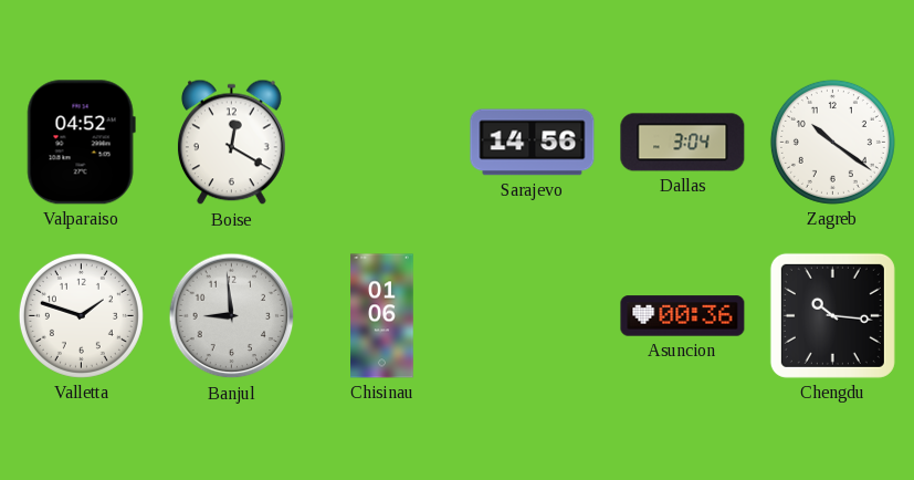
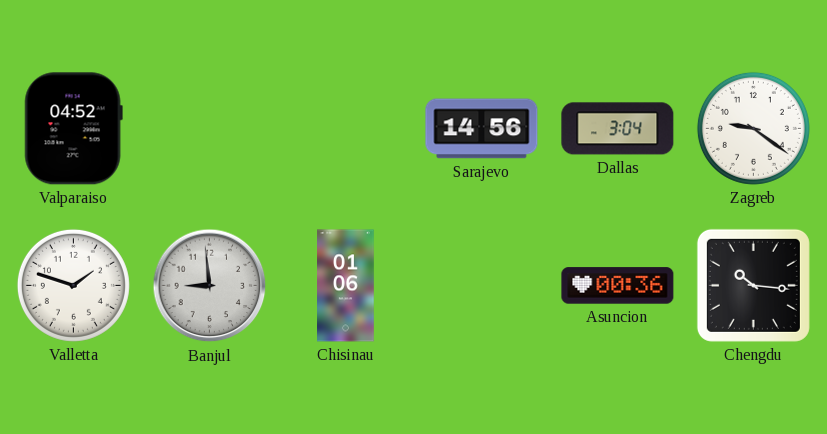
Boise: 12:20 -> none (231, 143)
Zagreb: 10:21 -> 9:21 (753, 128)
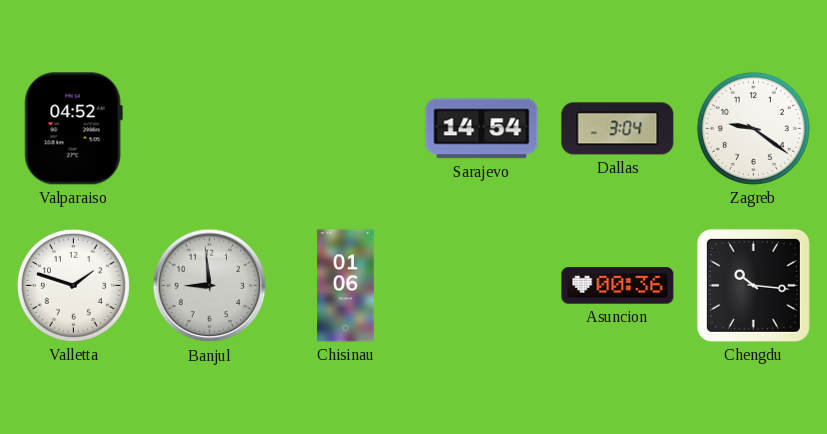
Sarajevo: 14:56 -> 14:54 (482, 129)
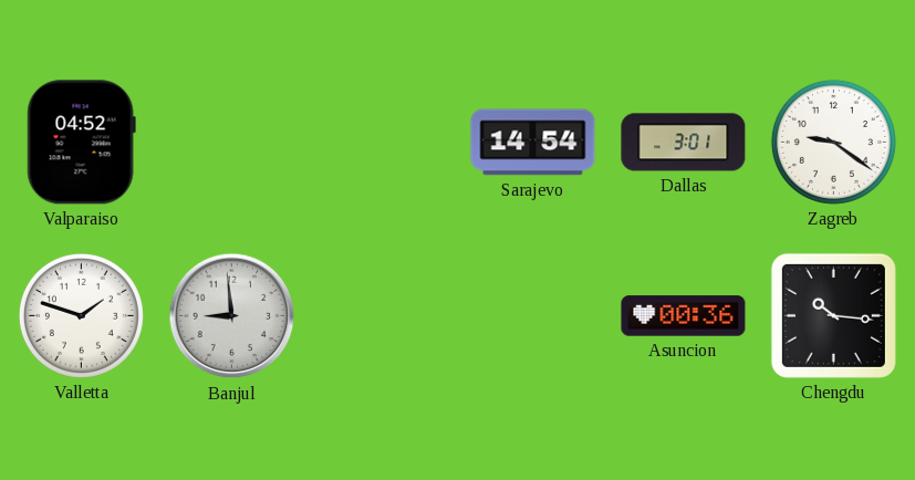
Dallas: 3:04 -> 3:01 (684, 143)
Chisinau: 01:06 -> none (346, 286)
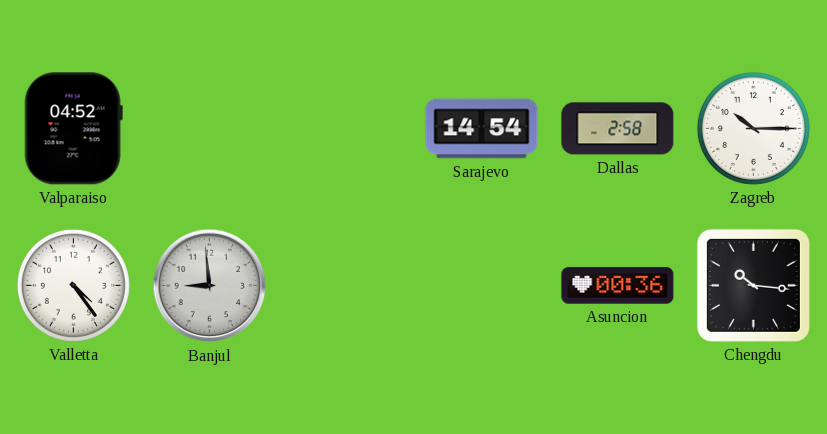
Dallas: 3:01 -> 2:58 (618, 129)
Zagreb: 9:21 -> 10:15 (753, 128)
Valletta: 1:48 -> 4:24 (73, 285)
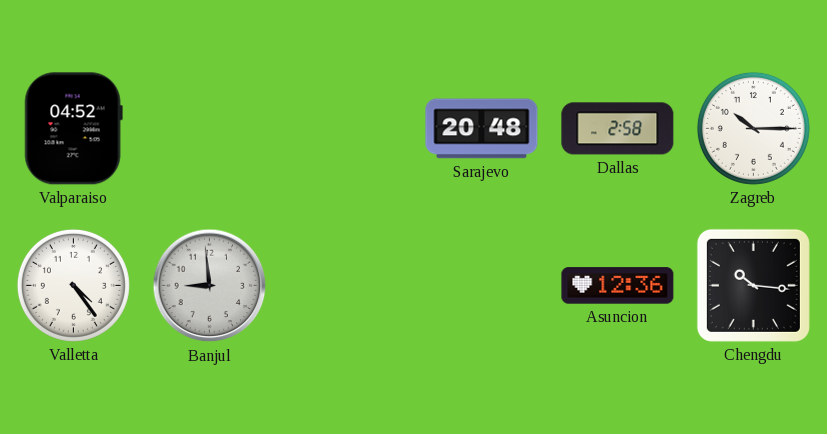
Sarajevo: 14:54 -> 20:48 (482, 129)
Asuncion: 00:36 -> 12:36 (618, 286)
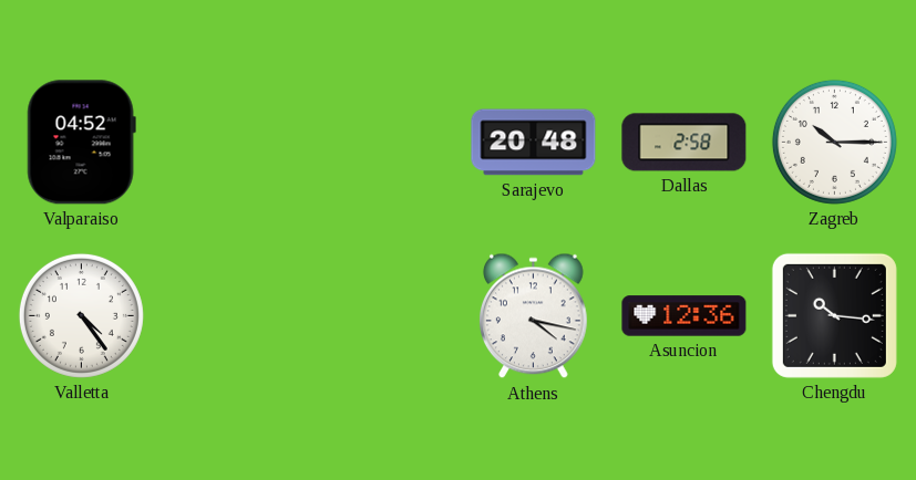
Banjul: 8:59 -> none (210, 286)
Athens: none -> 4:17 (533, 316)
